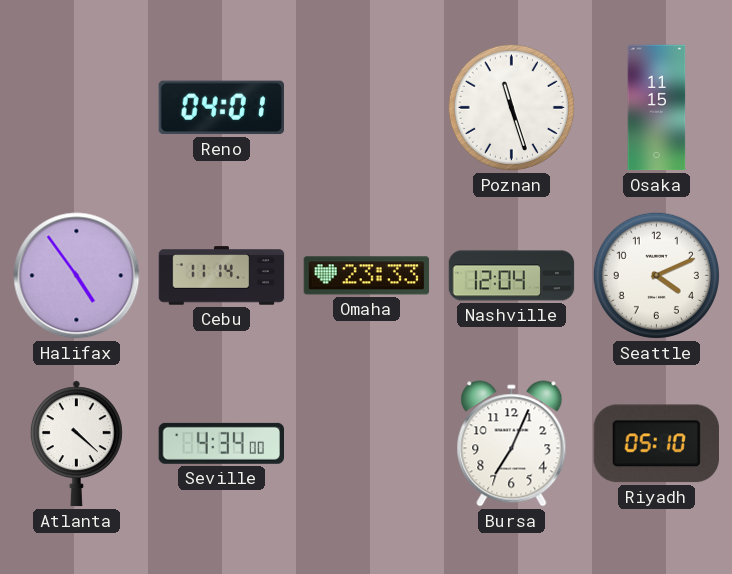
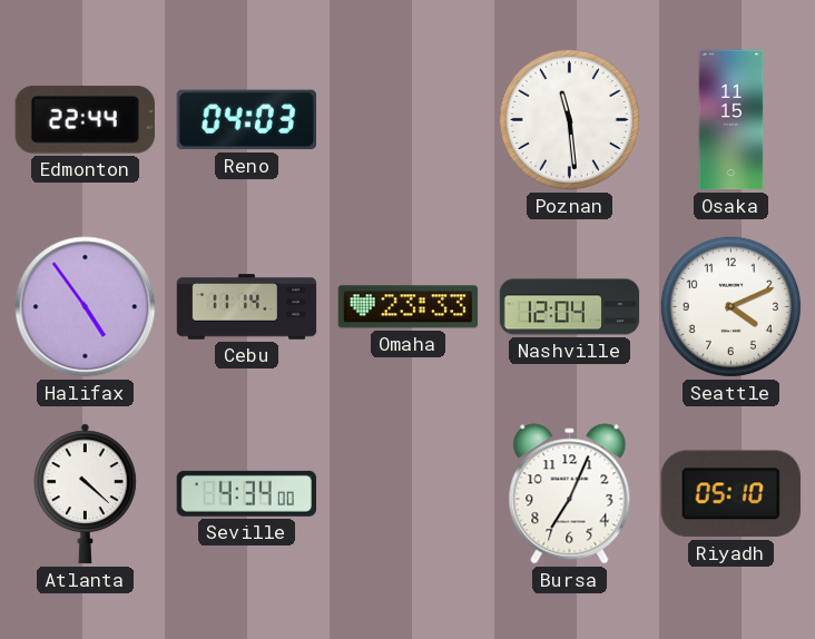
Edmonton: none -> 22:44 (85, 119)
Reno: 04:01 -> 04:03 (246, 120)
Poznan: 11:27 -> 11:29 (569, 119)
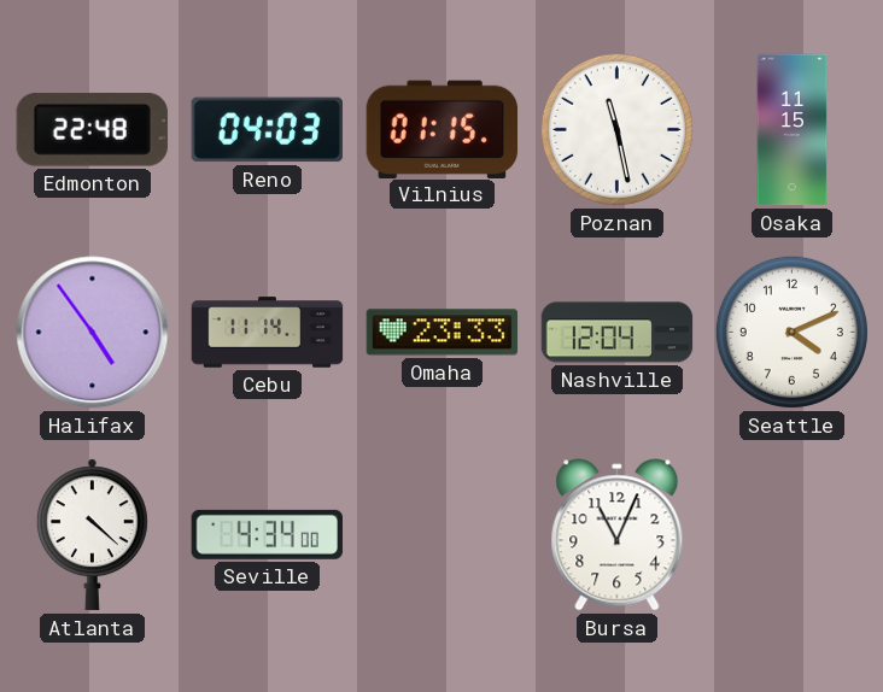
Edmonton: 22:44 -> 22:48 (92, 129)
Vilnius: none -> 01:15 (441, 129)
Poznan: 11:29 -> 11:28 (616, 129)
Bursa: 7:04 -> 11:04 (618, 535)
Riyadh: 05:10 -> none (730, 494)
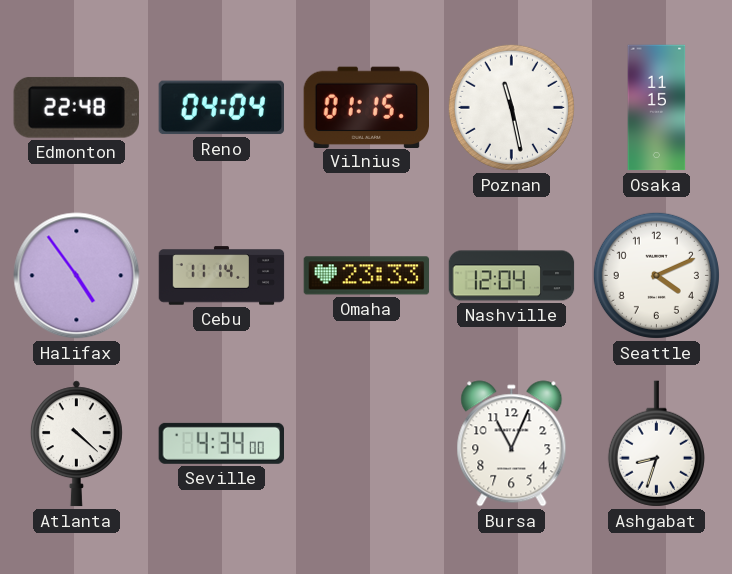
Reno: 04:03 -> 04:04 (221, 108)
Ashgabat: none -> 8:33 (656, 444)
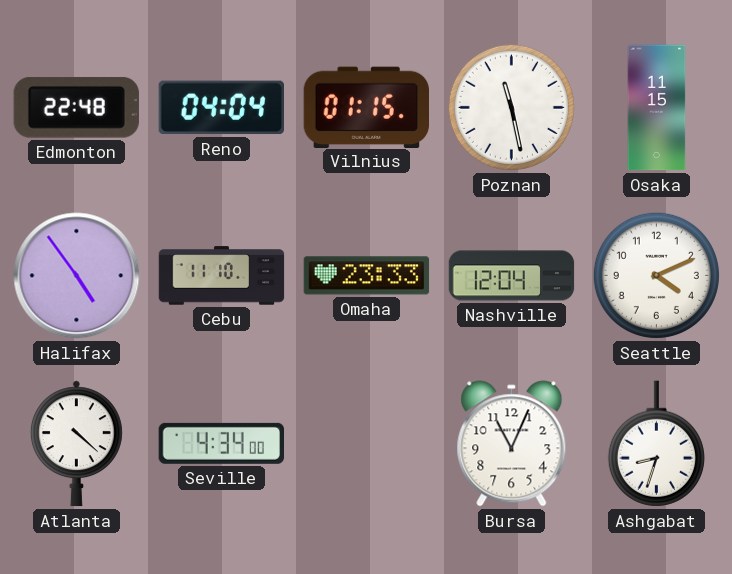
Cebu: 11:14 -> 11:10 (222, 276)
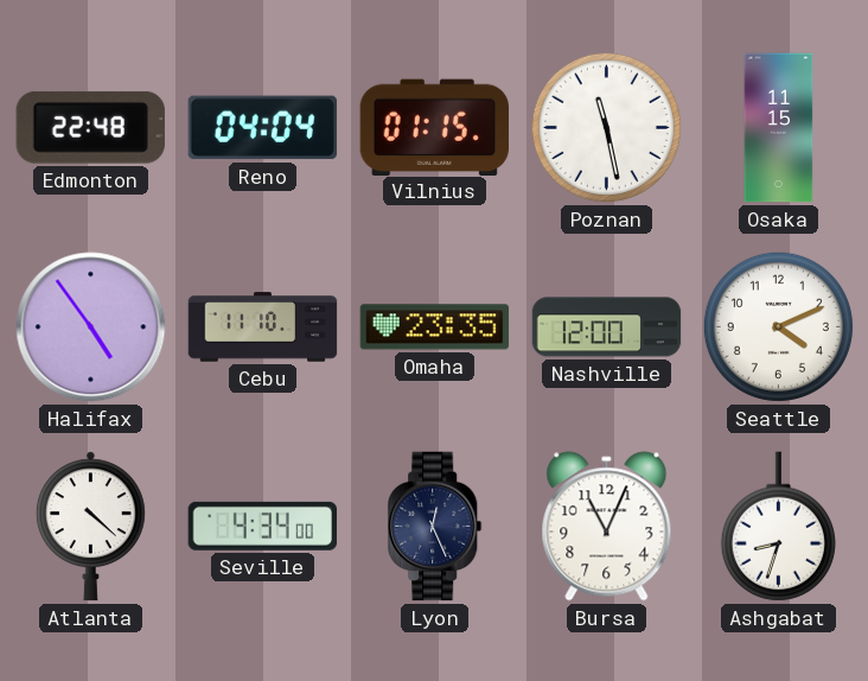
Omaha: 23:33 -> 23:35 (435, 327)
Nashville: 12:04 -> 12:00 (607, 327)
Lyon: none -> 12:26 (435, 527)
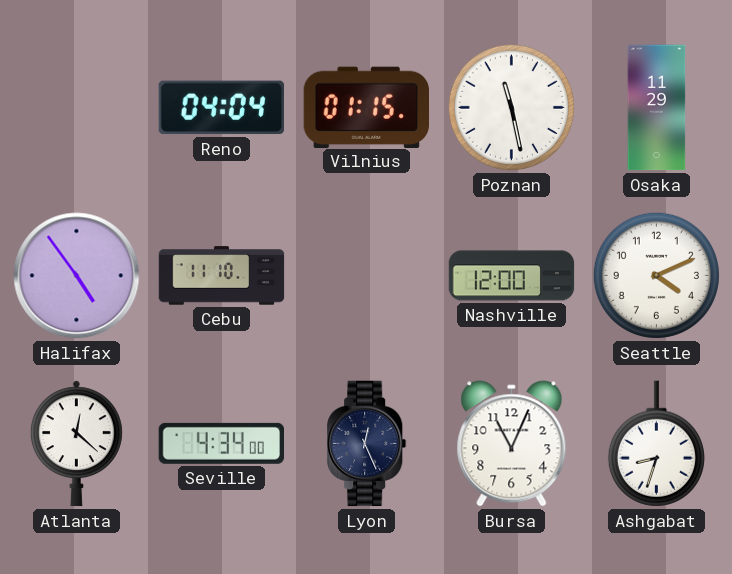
Edmonton: 22:48 -> none (90, 127)
Osaka: 11:15 -> 11:29 (657, 108)
Omaha: 23:35 -> none (435, 327)
Atlanta: 4:22 -> 12:22 (76, 444)
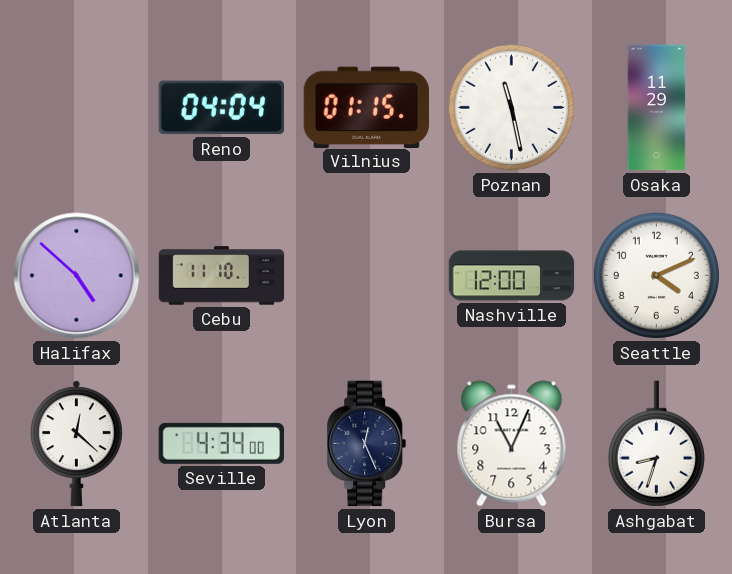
Halifax: 4:54 -> 4:52 (77, 276)
